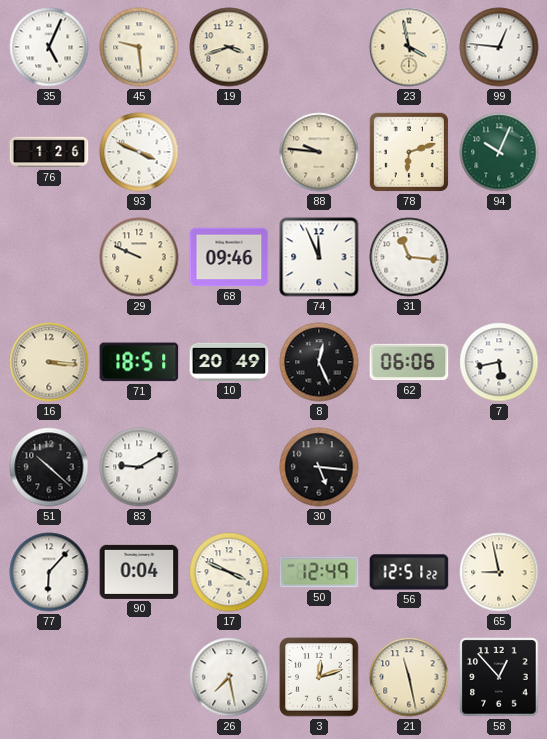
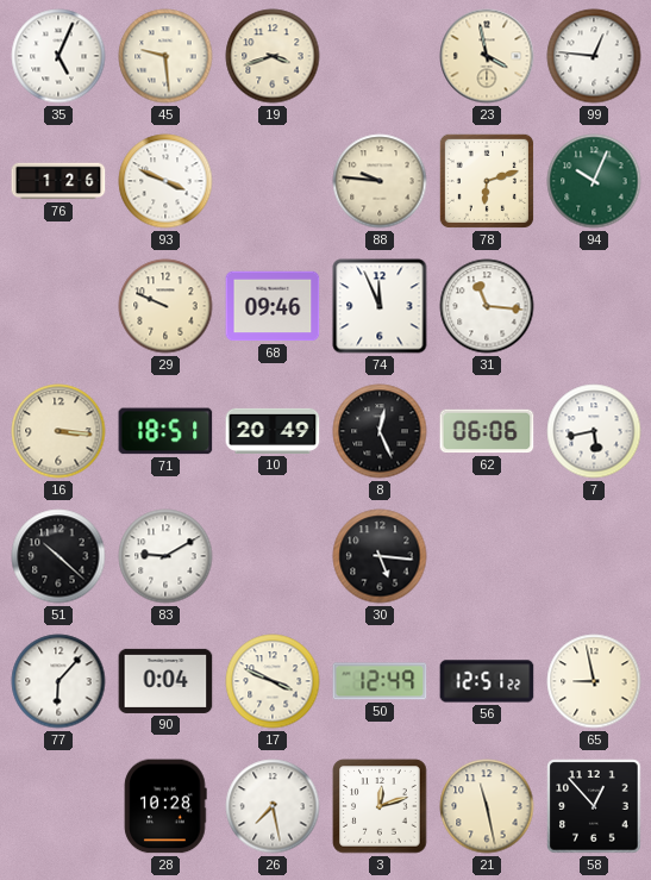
28: none -> 10:28 (165, 806)
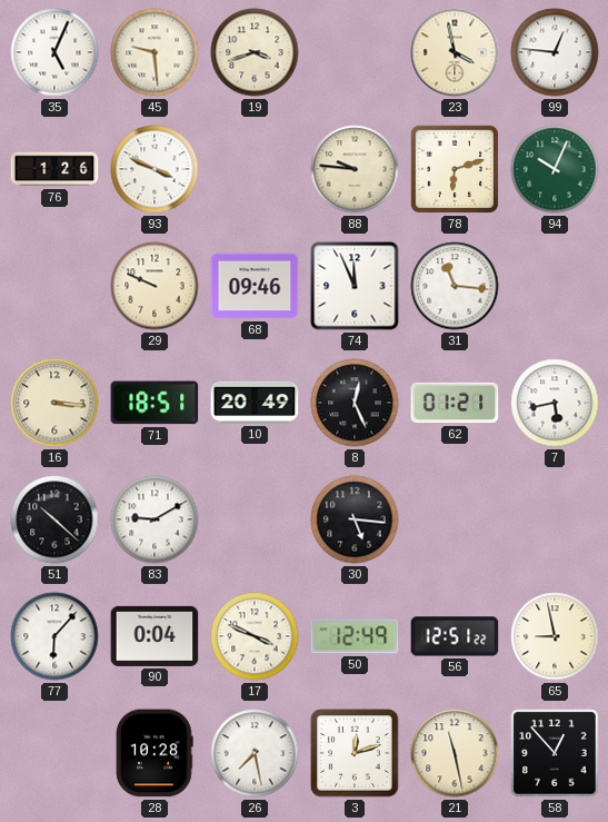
62: 06:06 -> 01:21 (455, 403)
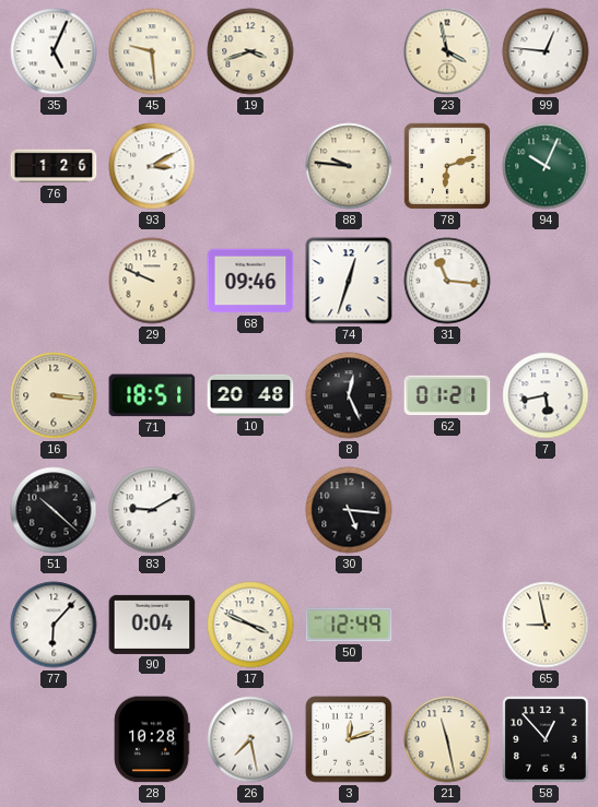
93: 3:49 -> 3:10 (152, 166)
74: 11:56 -> 12:33 (349, 281)
10: 20:49 -> 20:48 (250, 395)
56: 12:51 -> none (455, 636)
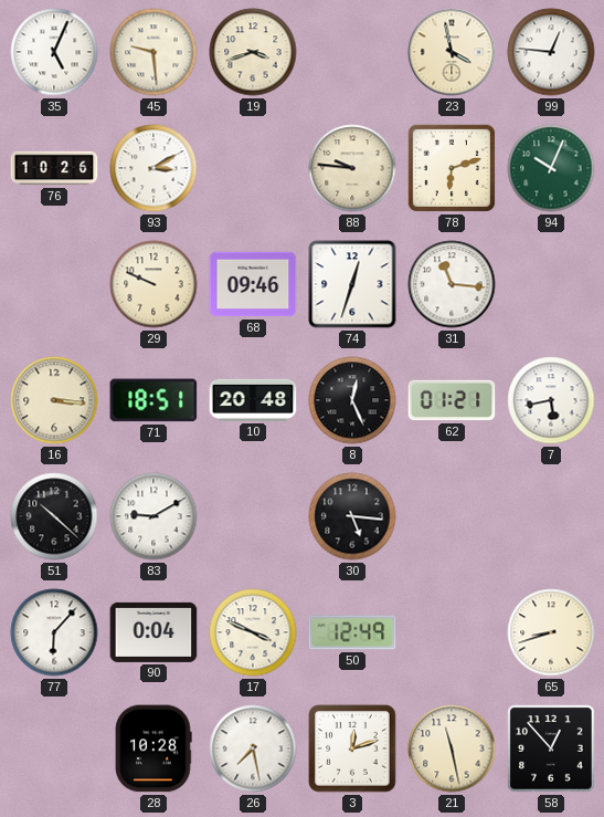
76: 1:26 -> 10:26 (54, 168)
65: 8:58 -> 8:42 (551, 632)
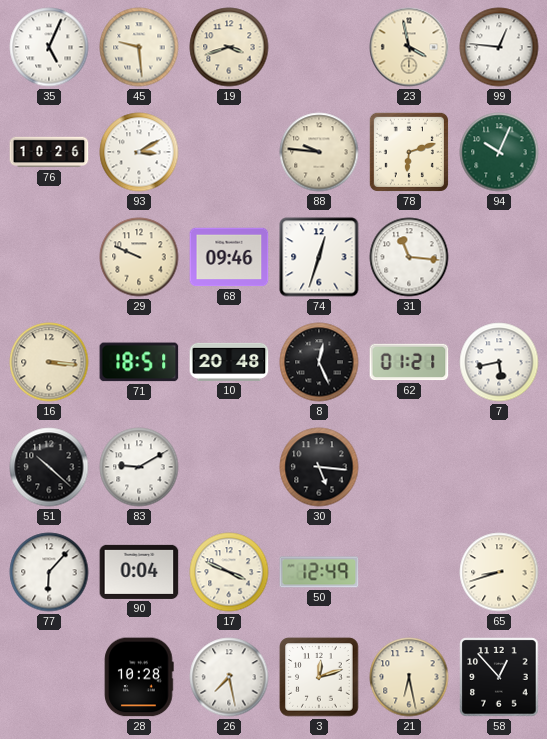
21: 11:28 -> 6:28 (409, 677)
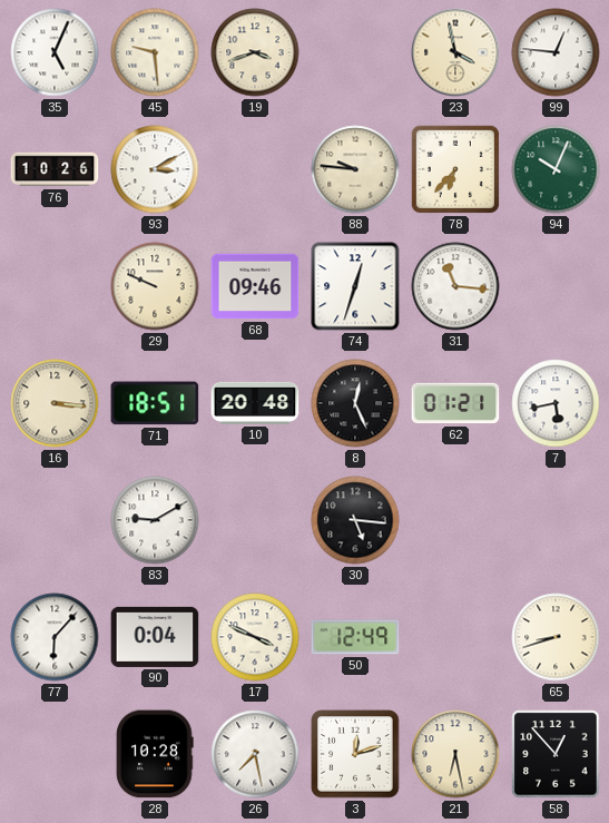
78: 6:12 -> 6:37 (455, 169)
51: 10:22 -> none (49, 467)
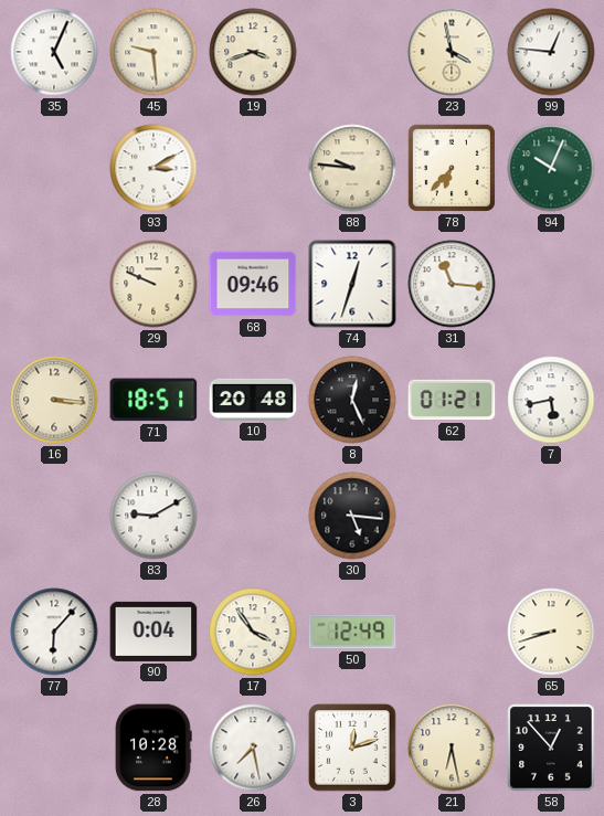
76: 10:26 -> none (55, 169)
17: 3:49 -> 3:54 (253, 632)
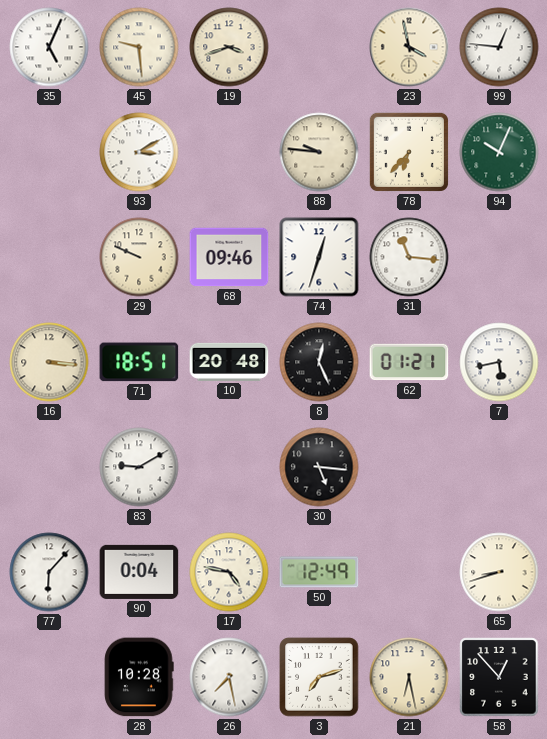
17: 3:54 -> 4:47 (229, 572)
3: 12:12 -> 7:12 (319, 677)
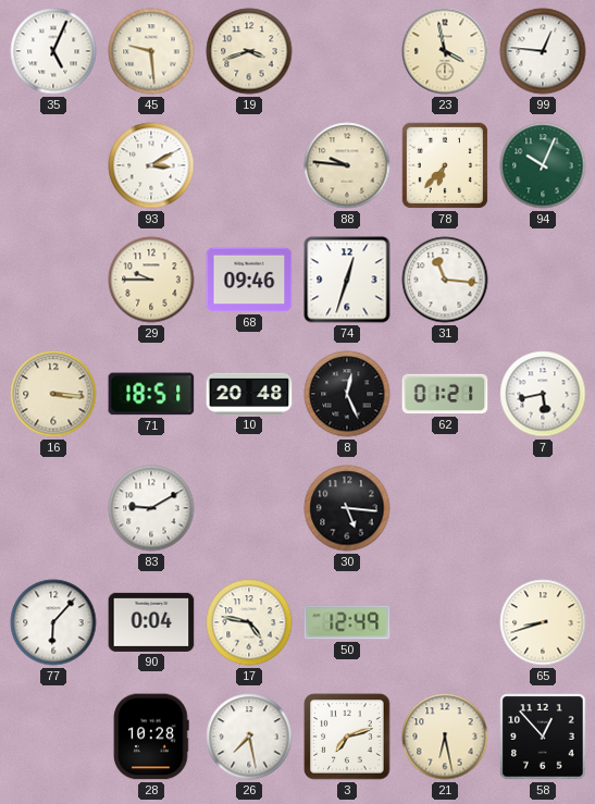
29: 9:49 -> 9:45 (151, 280)
